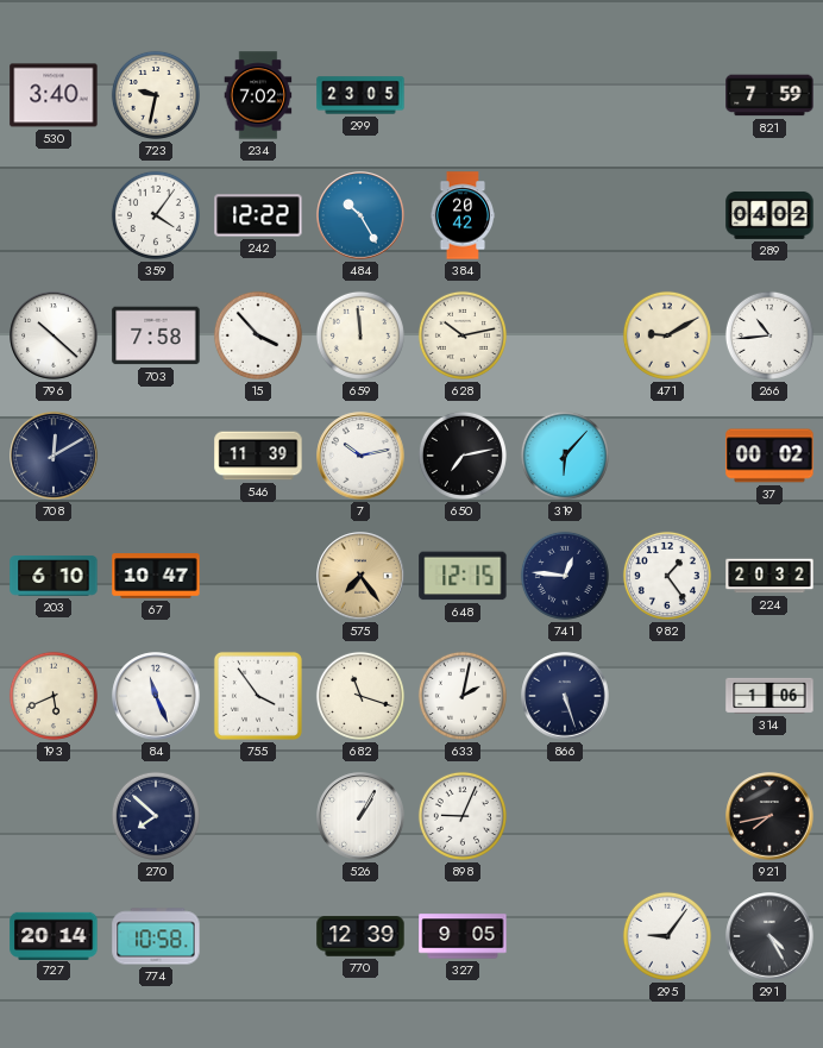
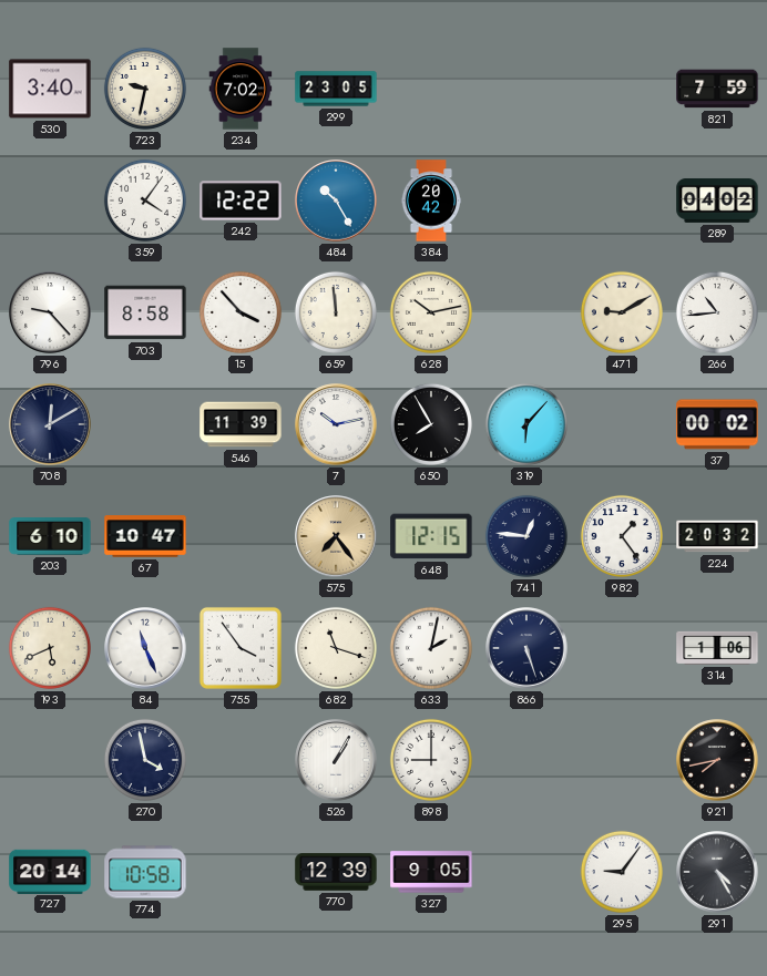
796: 10:22 -> 9:23 (50, 312)
703: 7:58 -> 8:58 (145, 312)
650: 7:13 -> 7:55 (431, 424)
270: 7:52 -> 3:58 (145, 760)
898: 9:04 -> 9:00 (431, 760)
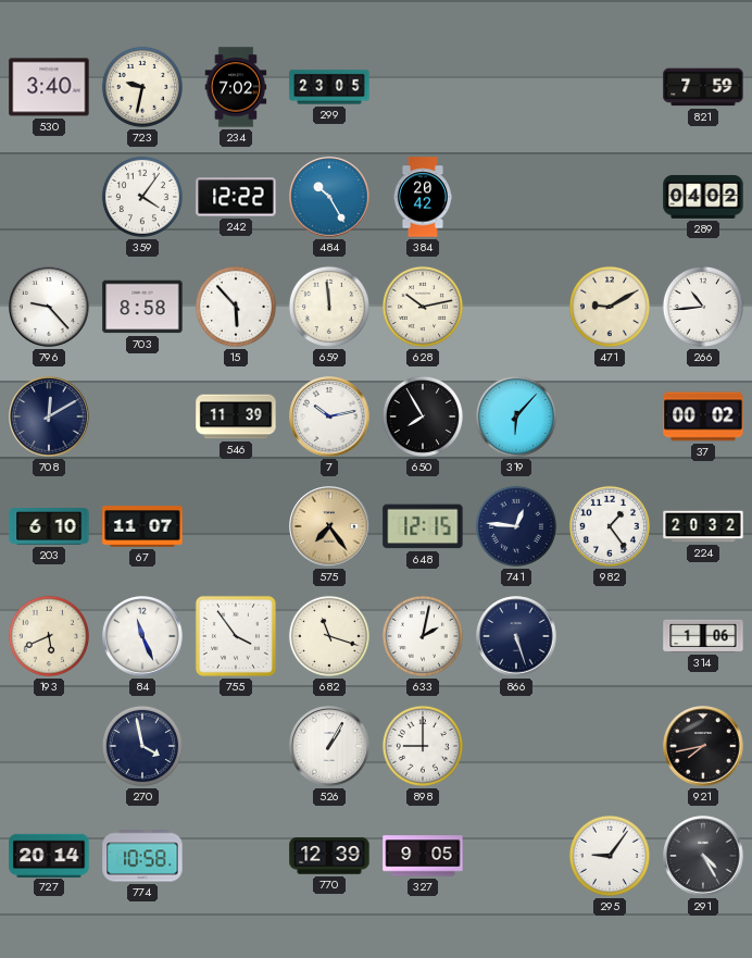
15: 3:53 -> 5:53 (236, 307)
67: 10:47 -> 11:07 (142, 526)
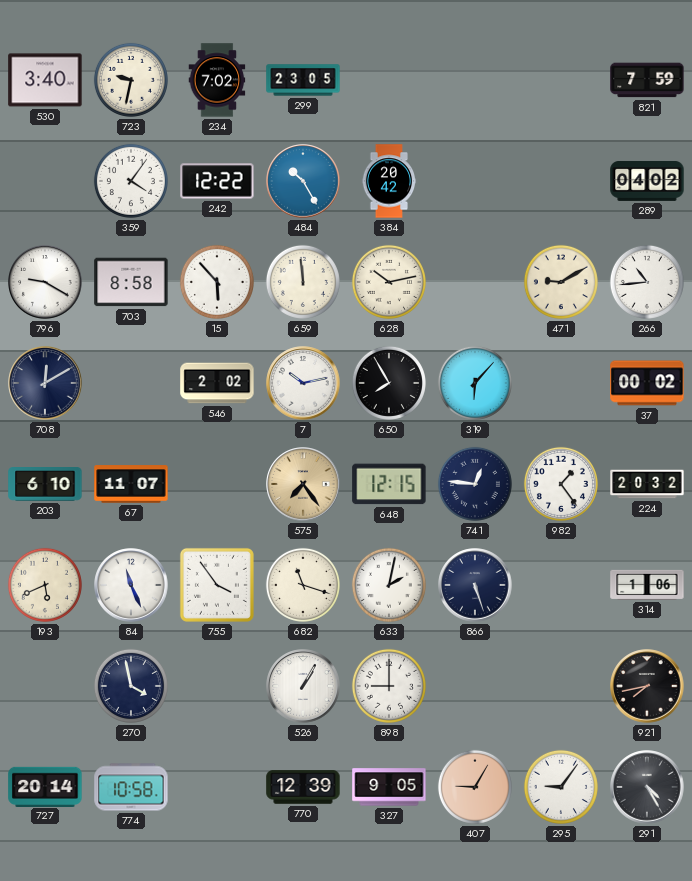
796: 9:23 -> 9:20 (45, 282)
546: 11:39 -> 2:02 (217, 383)
407: none -> 9:05 (475, 787)
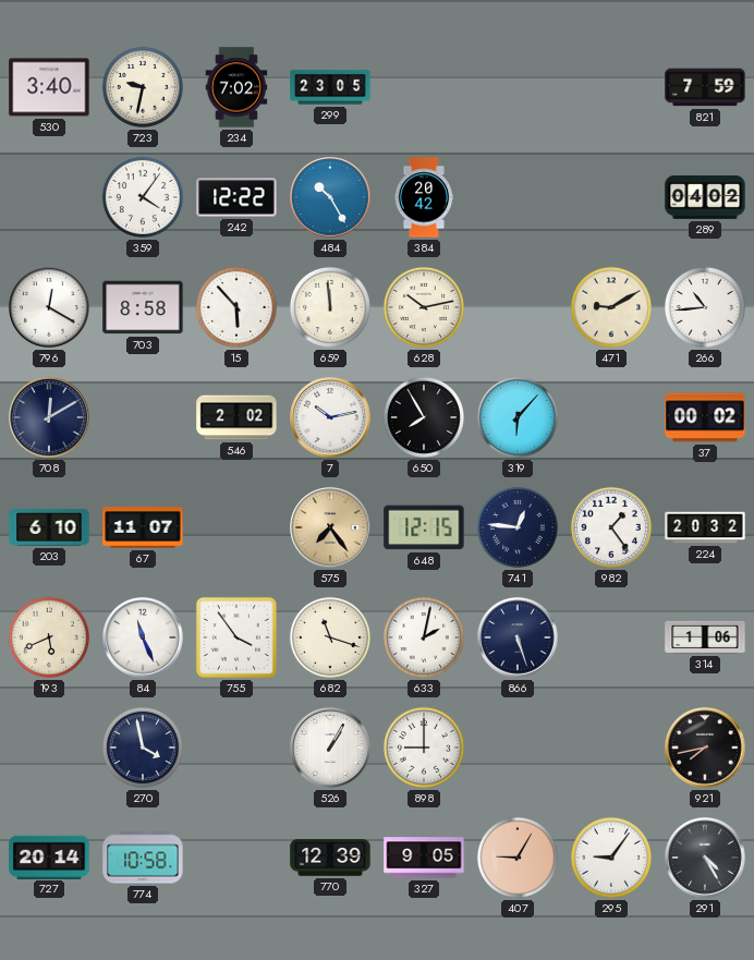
796: 9:20 -> 12:20 (49, 307)
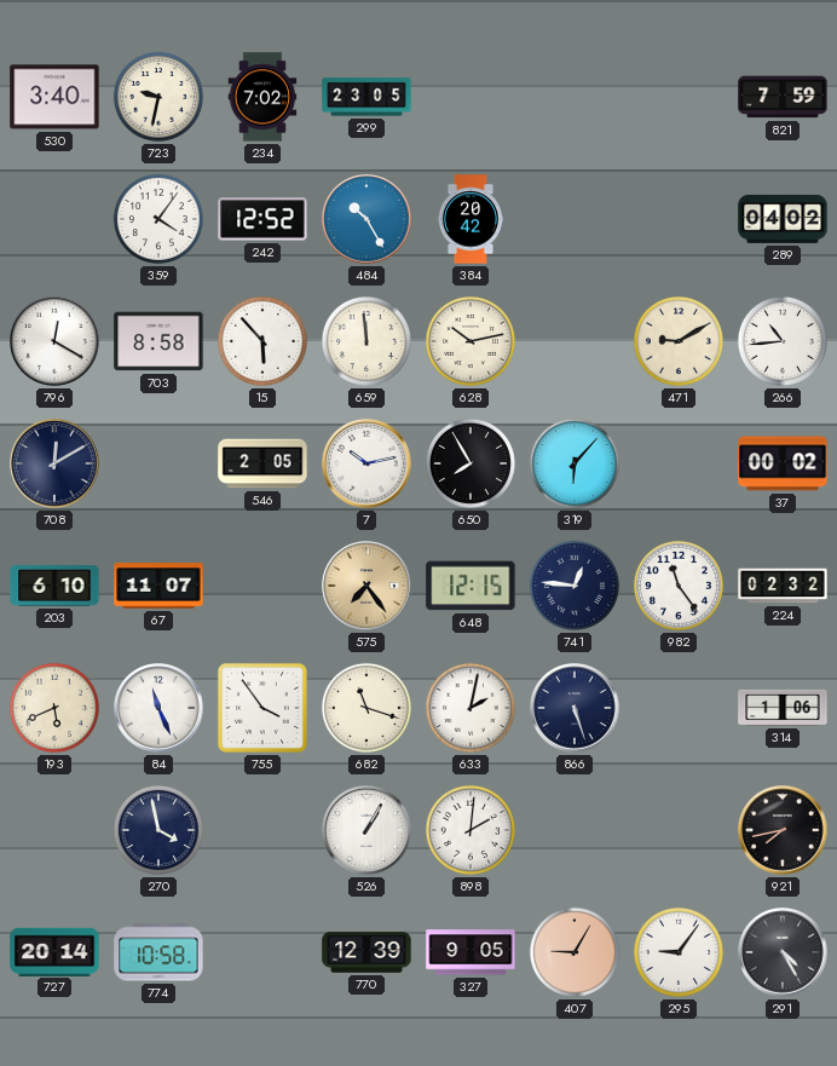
242: 12:22 -> 12:52 (262, 219)
546: 2:02 -> 2:05 (262, 463)
982: 1:24 -> 11:24 (679, 586)
224: 20:32 -> 02:32 (783, 586)
898: 9:00 -> 2:01 (471, 830)
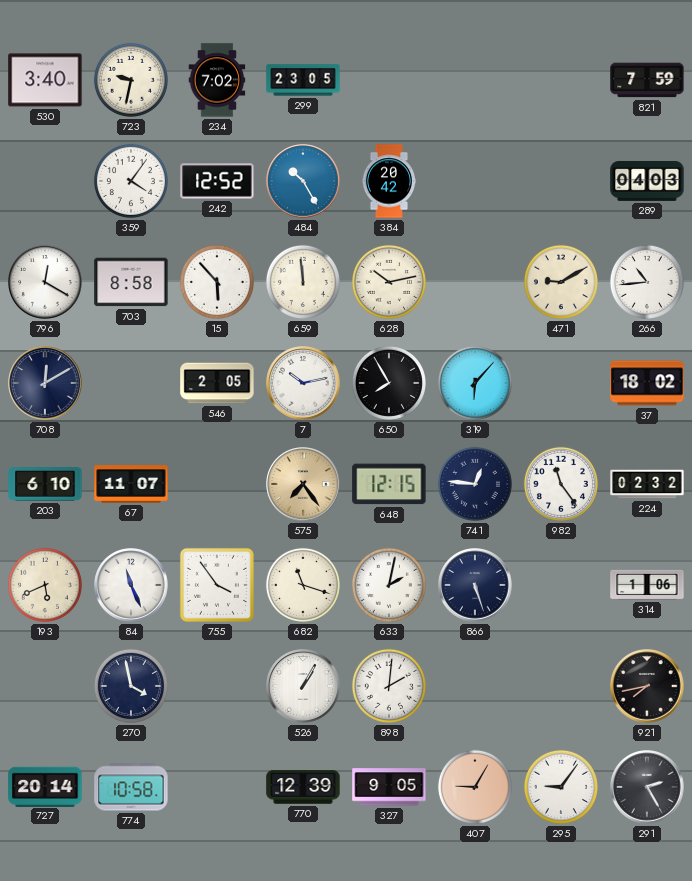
289: 04:02 -> 04:03 (647, 181)
37: 00:02 -> 18:02 (647, 383)
291: 4:25 -> 2:25 (647, 787)
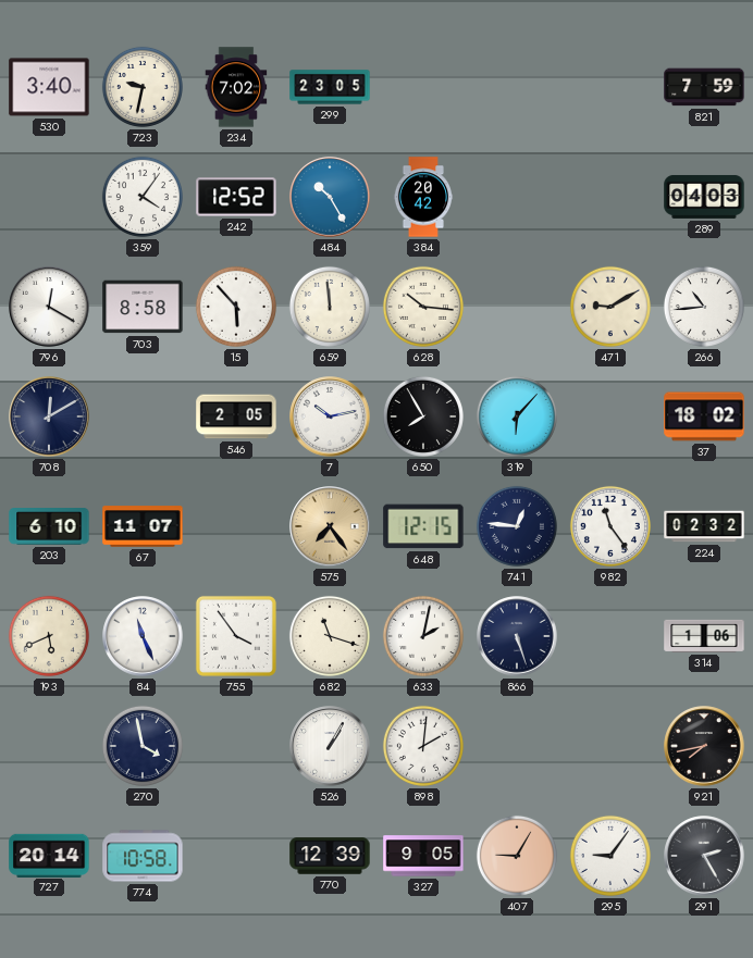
628: 10:13 -> 10:16 (423, 307)
